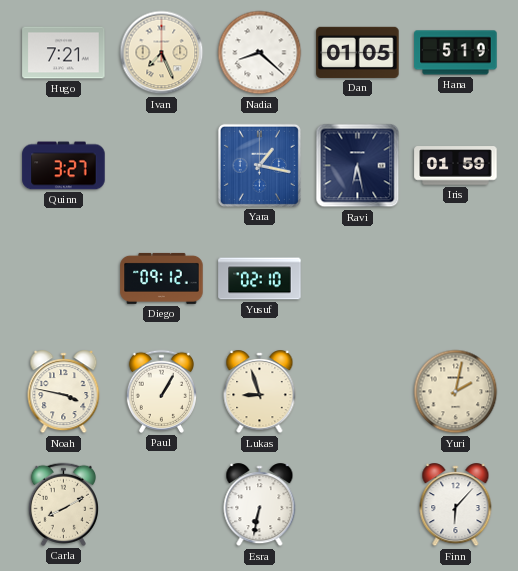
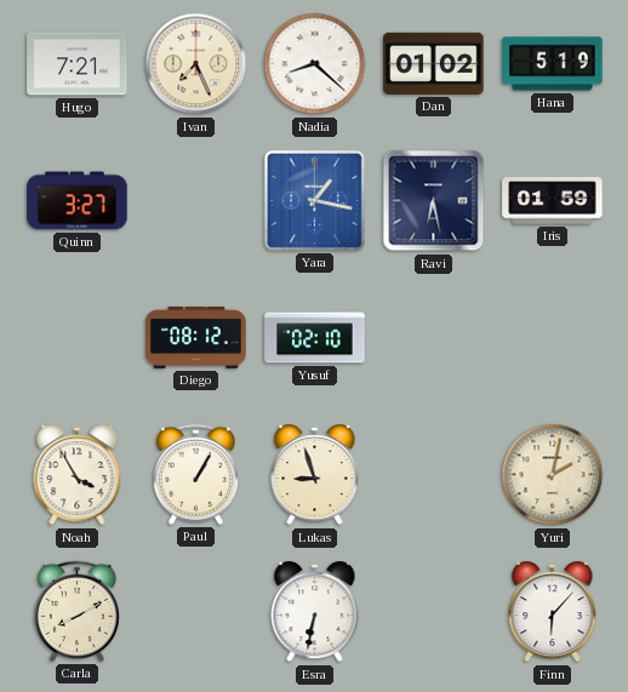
Dan: 01:05 -> 01:02 (434, 63)
Diego: 09:12 -> 08:12 (196, 337)
Noah: 3:47 -> 3:55 (78, 475)
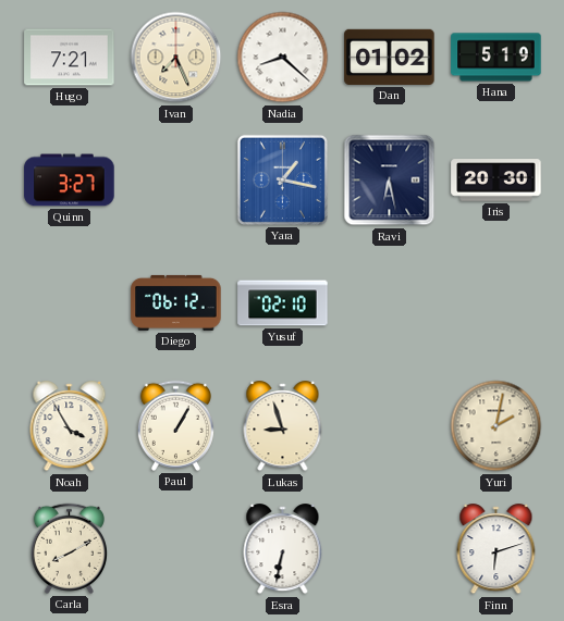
Iris: 01:59 -> 20:30 (496, 181)
Diego: 08:12 -> 06:12 (176, 302)
Finn: 6:07 -> 6:12 (496, 549)
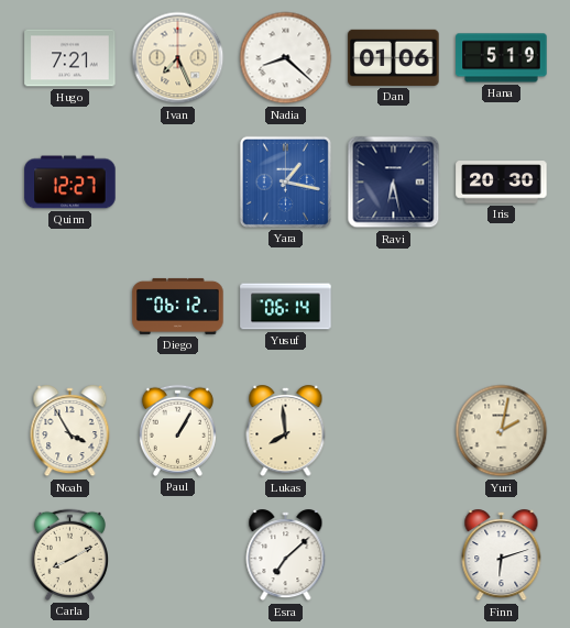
Dan: 01:02 -> 01:06 (394, 57)
Quinn: 3:27 -> 12:27 (70, 183)
Yusuf: 02:10 -> 06:14 (286, 307)
Lukas: 8:57 -> 7:59 (286, 431)
Esra: 6:32 -> 7:08 (286, 555)
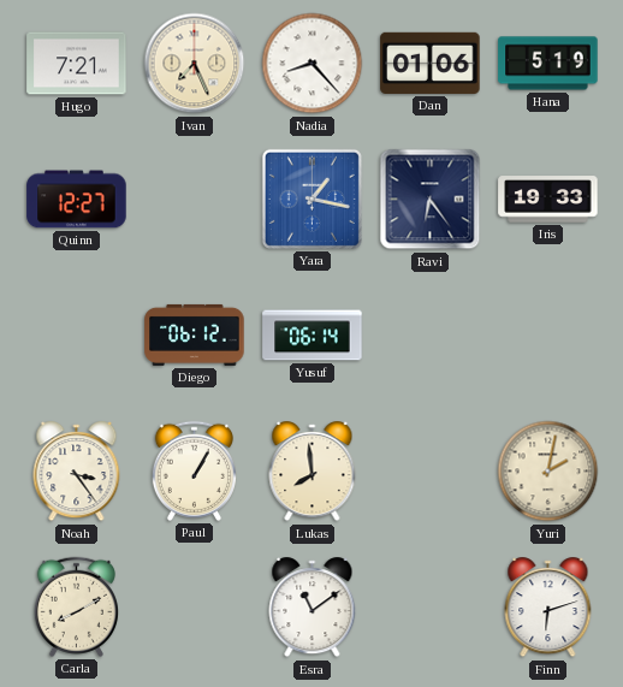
Nadia: 8:22 -> 8:23 (313, 64)
Ravi: 6:28 -> 6:24 (431, 200)
Iris: 20:30 -> 19:33 (548, 200)
Noah: 3:55 -> 3:24 (77, 472)
Esra: 7:08 -> 11:09 (313, 608)
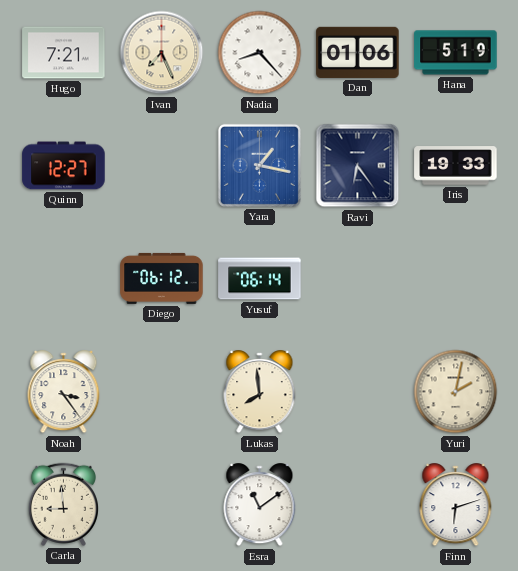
Paul: 1:05 -> none (194, 470)
Carla: 8:10 -> 8:59 (63, 504)
